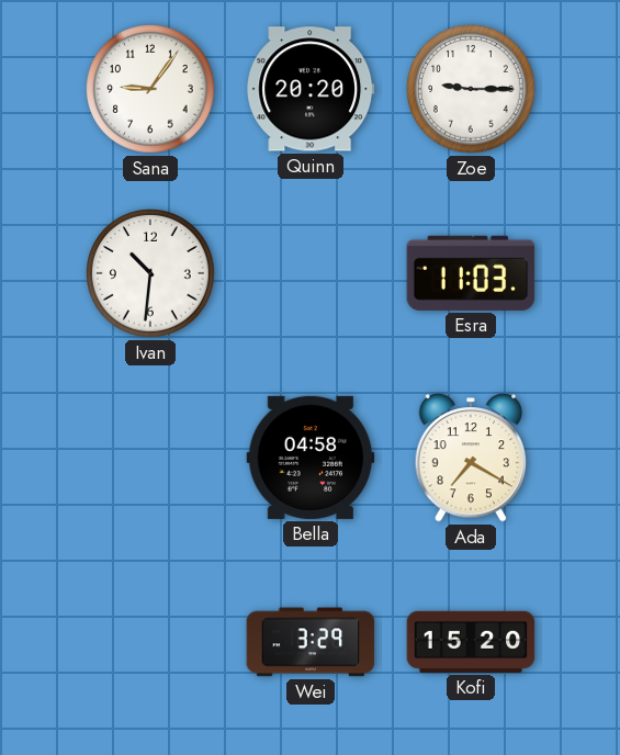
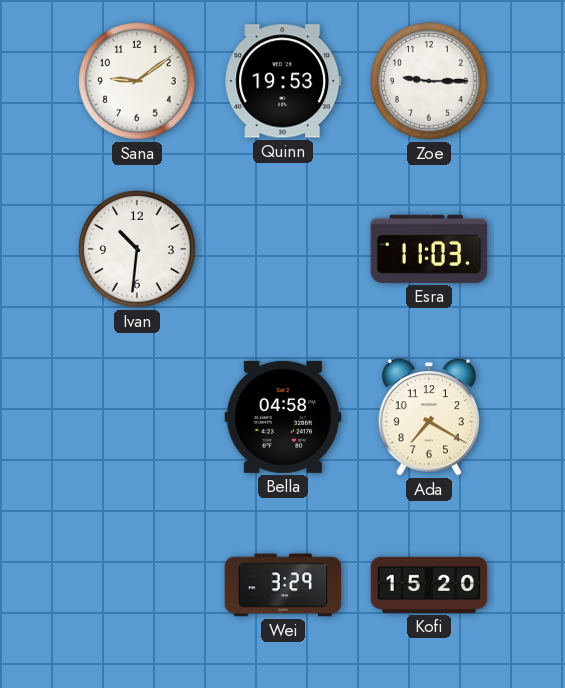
Sana: 9:06 -> 9:09 (137, 81)
Quinn: 20:20 -> 19:53 (283, 81)
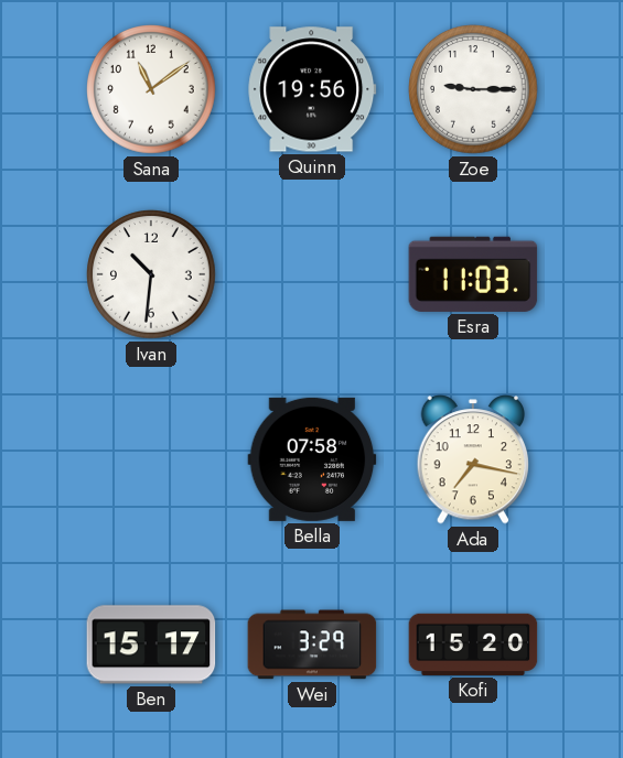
Sana: 9:09 -> 11:09 (151, 89)
Quinn: 19:53 -> 19:56 (312, 89)
Bella: 04:58 -> 07:58 (312, 459)
Ada: 7:20 -> 7:17 (473, 459)
Ben: none -> 15:17 (151, 645)
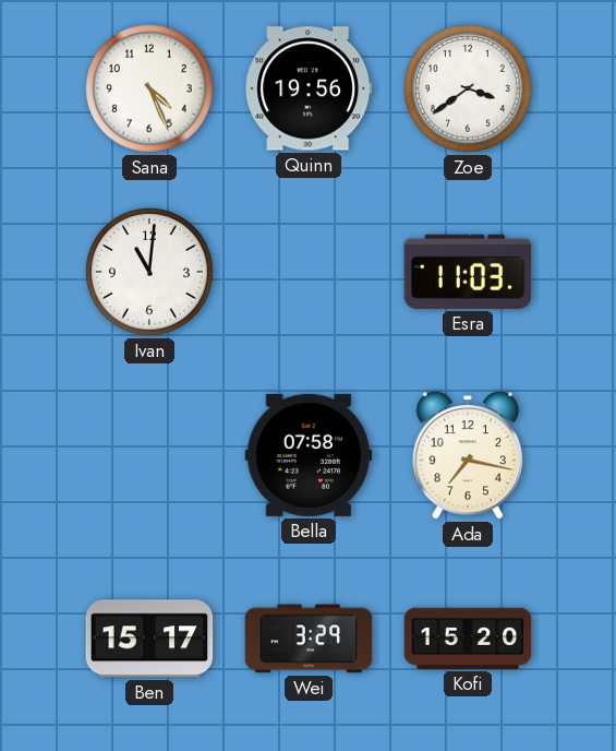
Sana: 11:09 -> 4:26 (149, 88)
Zoe: 9:15 -> 3:39 (468, 88)
Ivan: 10:31 -> 11:01 (149, 272)
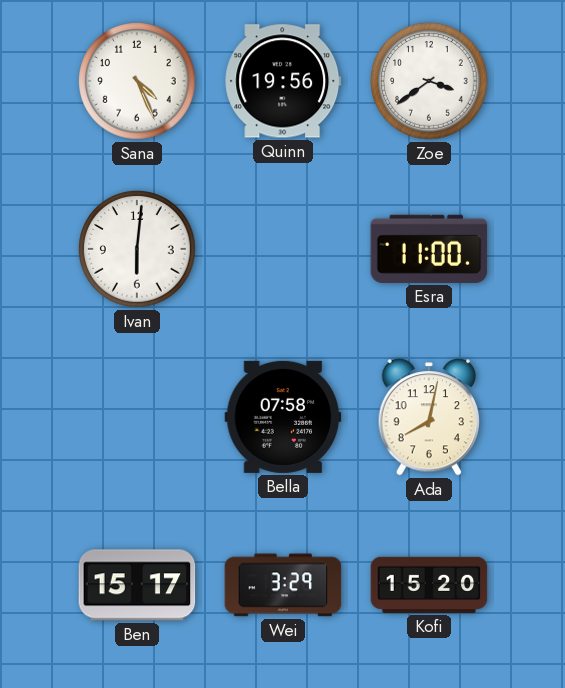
Ivan: 11:01 -> 6:01 (137, 249)
Esra: 11:03 -> 11:00 (429, 249)
Ada: 7:17 -> 8:02 (429, 417)
